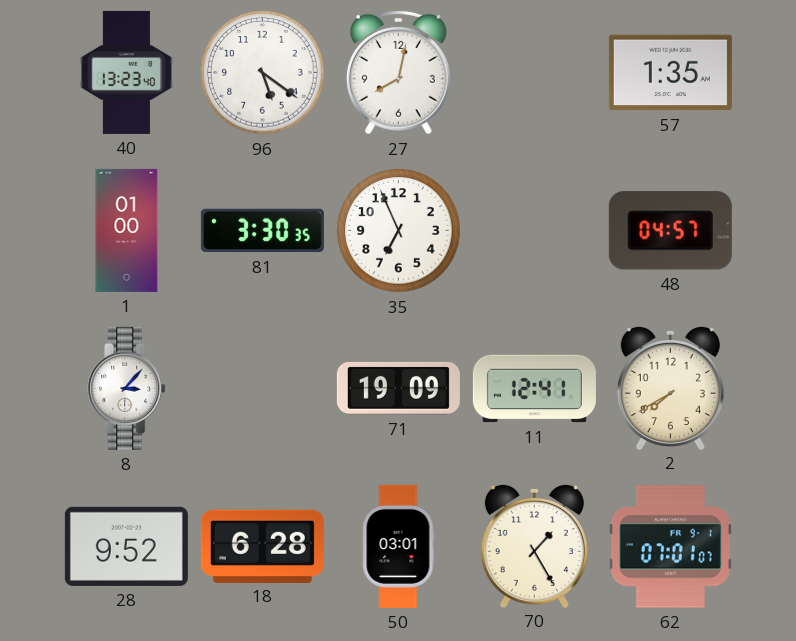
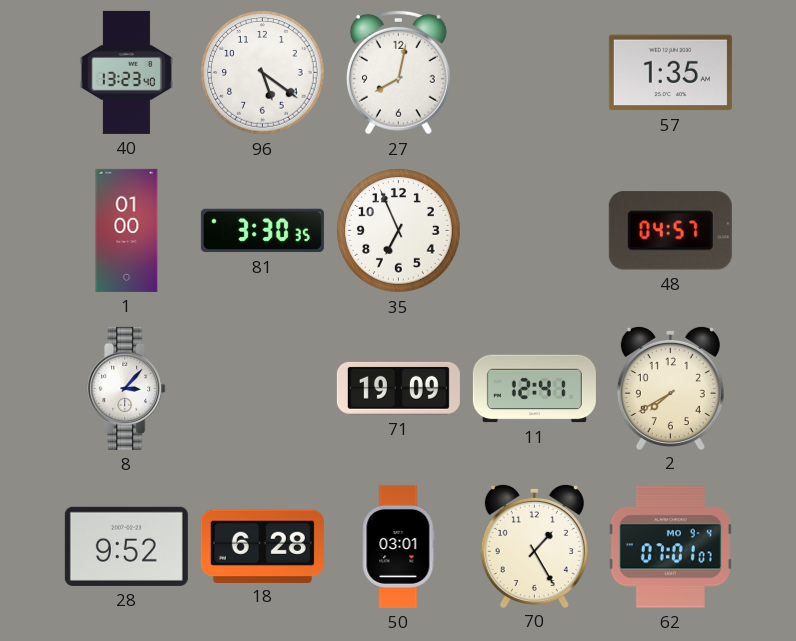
62 date: FR 9-1 -> MO 9-4 (670, 547)
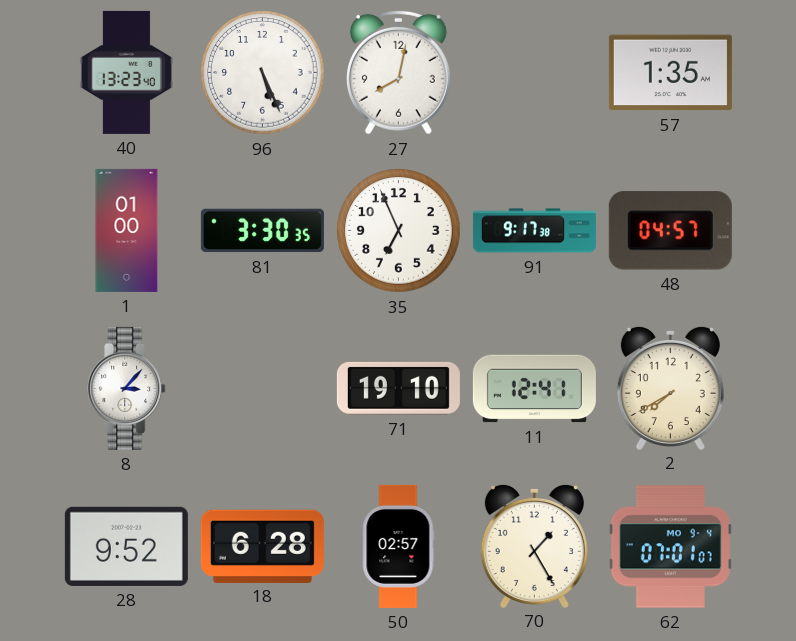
96: 5:21 -> 5:26 (263, 73)
91: none -> 9:17 (534, 231)
71: 19:09 -> 19:10 (398, 388)
50: 03:01 -> 02:57 (398, 546)
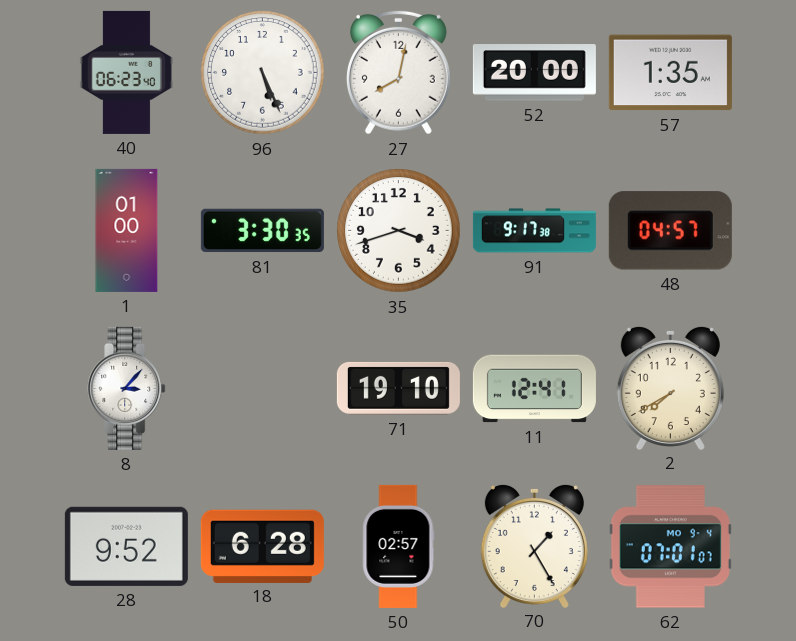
40: 13:23 -> 06:23 (126, 72)
52: none -> 20:00 (534, 73)
35: 6:56 -> 3:42 (399, 231)
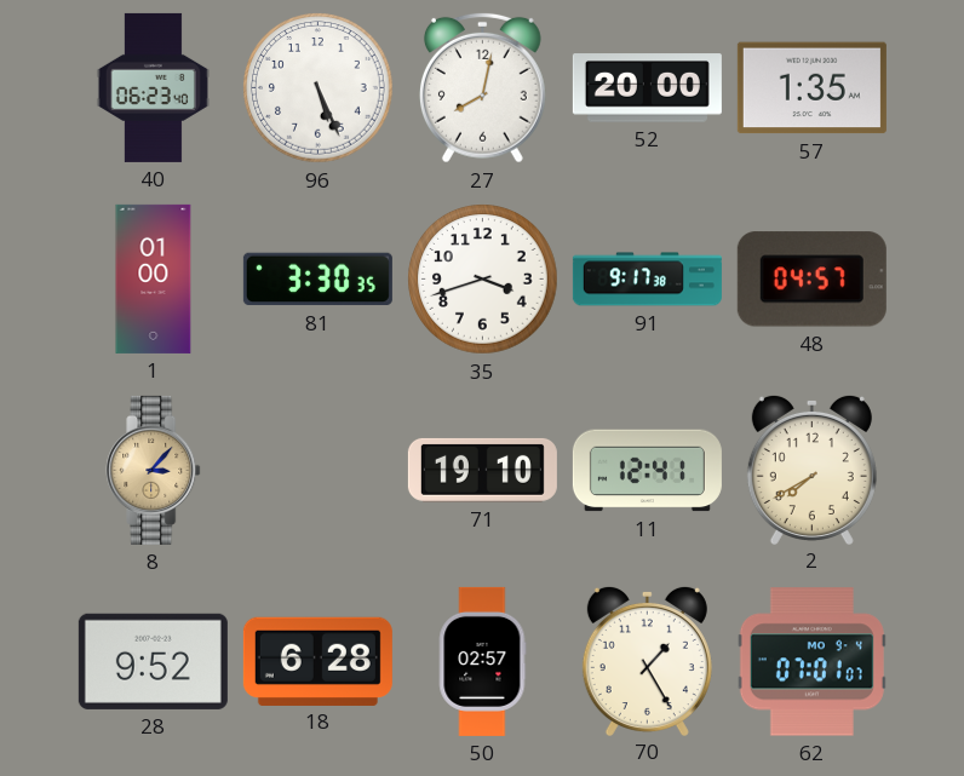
8 dial: white -> champagne (154, 470)
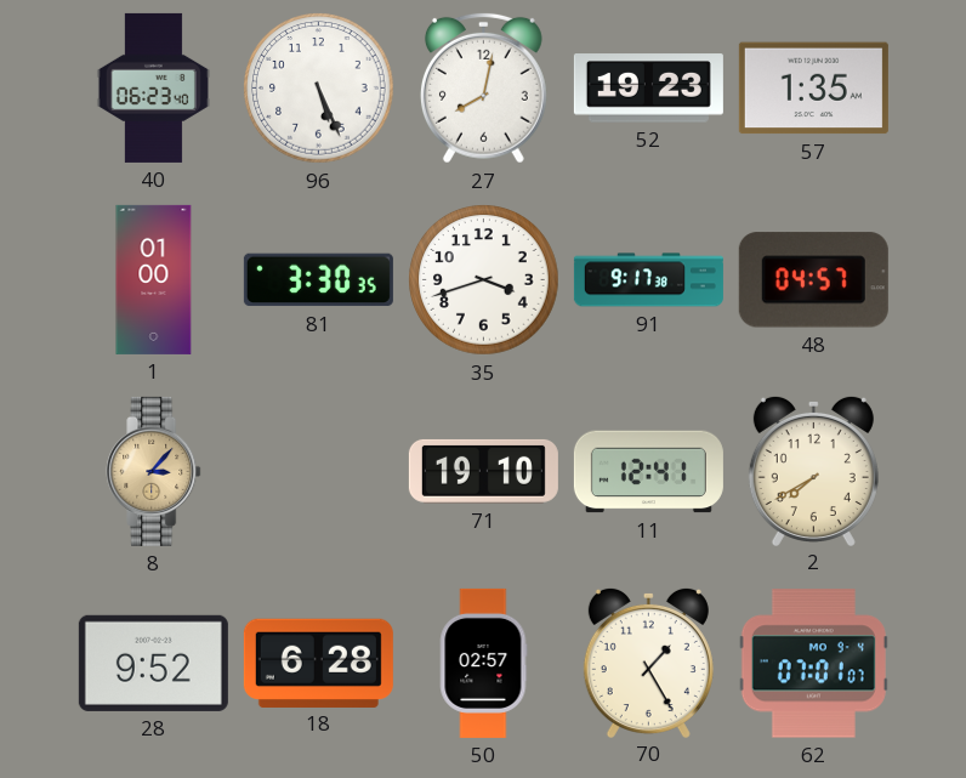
52: 20:00 -> 19:23 (648, 89)
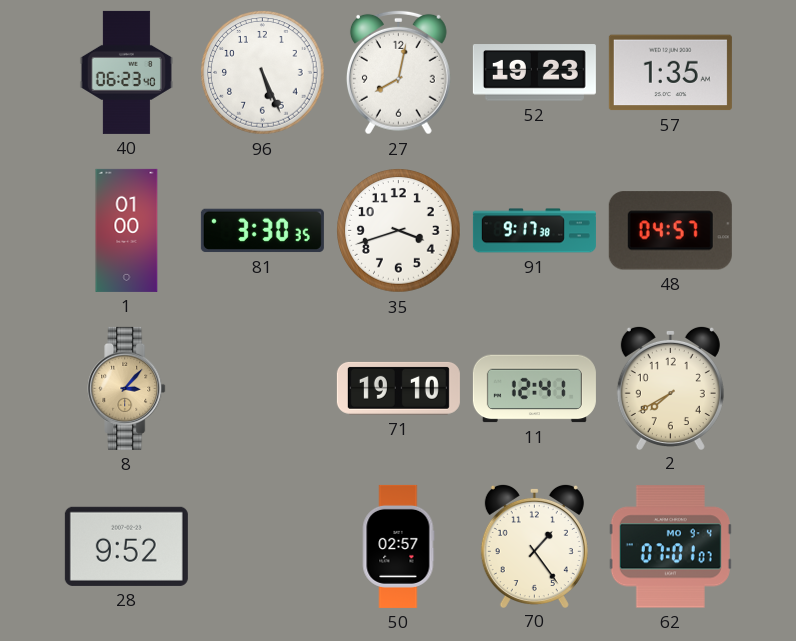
18: 6:28 -> none (318, 663)
70: 1:25 -> 1:24 (534, 545)
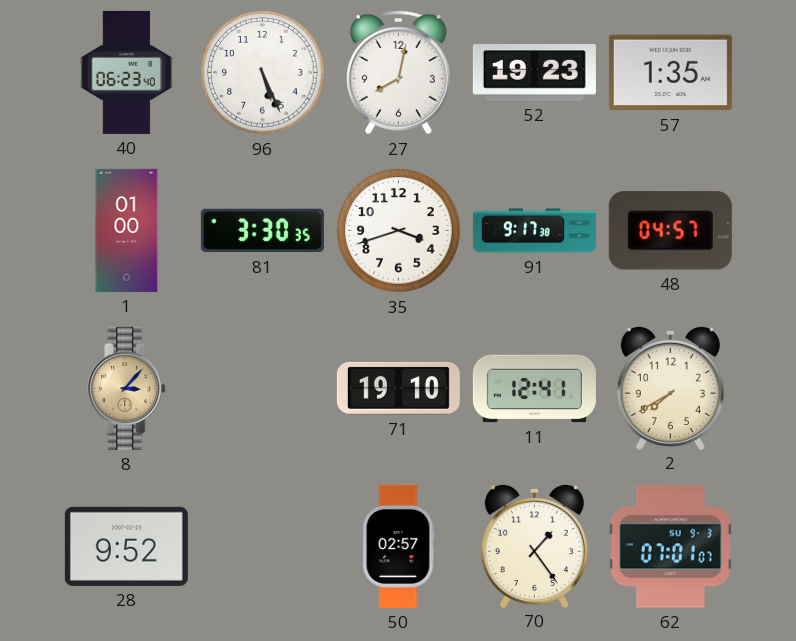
62 date: MO 9-4 -> SU 9-3 (670, 547)
